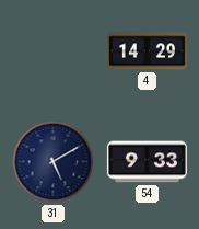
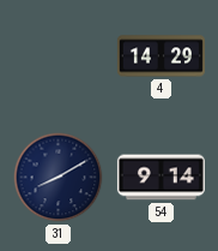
31: 5:10 -> 8:10 (59, 178)
54: 9:33 -> 9:14 (161, 178)
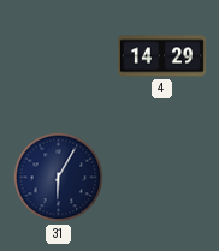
31: 8:10 -> 6:05 (59, 178)
54: 9:14 -> none (161, 178)
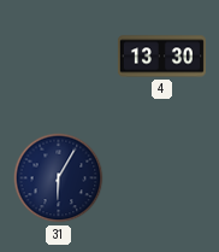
4: 14:29 -> 13:30 (161, 57)
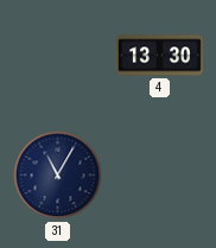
31: 6:05 -> 11:05 (58, 176)
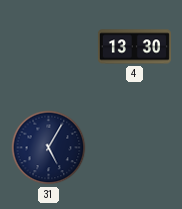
31: 11:05 -> 5:05 (49, 148)
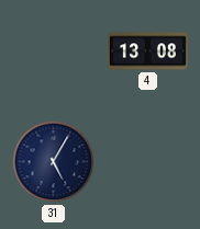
4: 13:30 -> 13:08 (147, 51)
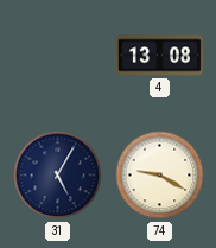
74: none -> 9:20 (160, 176)
